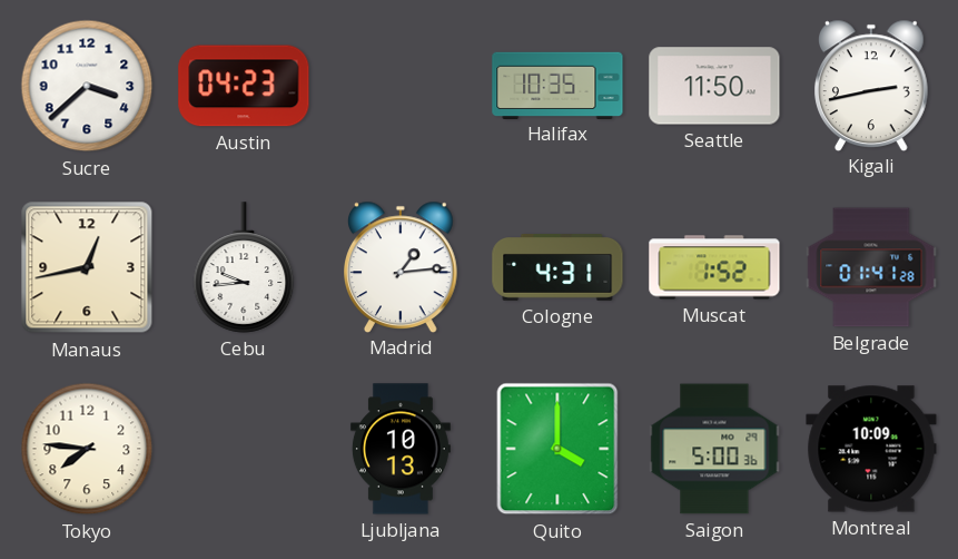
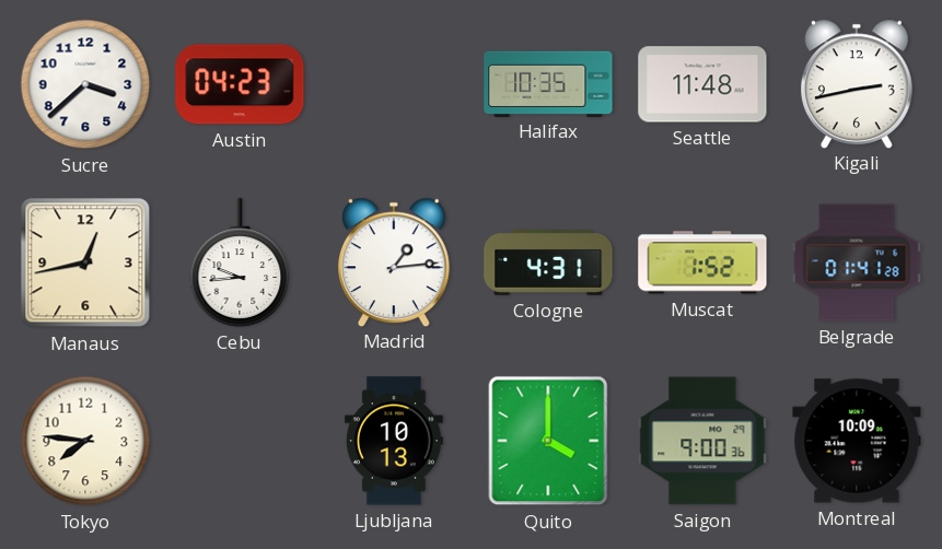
Seattle: 11:50 -> 11:48 (702, 84)
Saigon: 5:00 -> 9:00 (702, 441)
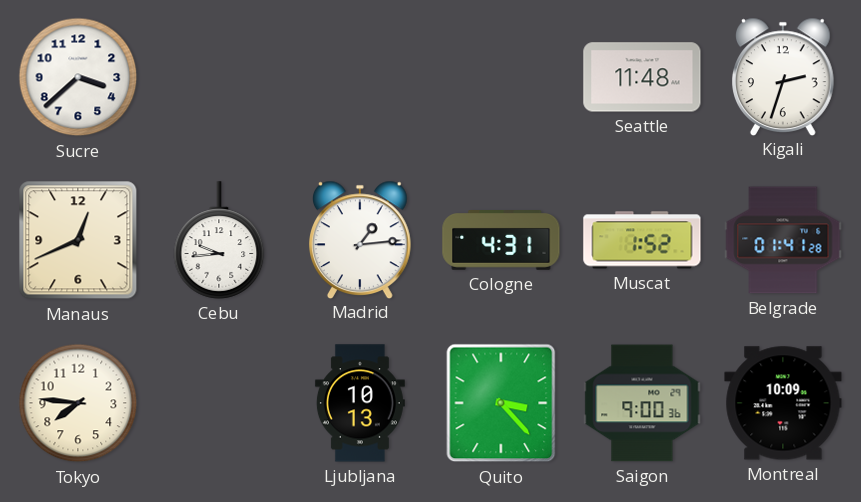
Austin: 04:23 -> none (240, 84)
Halifax: 10:35 -> none (548, 83)
Kigali: 2:43 -> 2:33 (784, 76)
Manaus: 12:43 -> 12:41 (78, 240)
Quito: 4:00 -> 3:23 (501, 403)
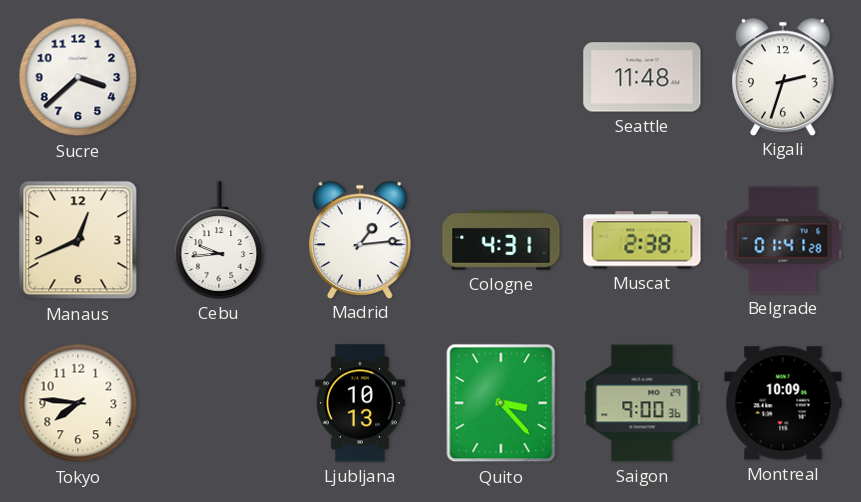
Muscat: 1:52 -> 2:38 (642, 240)
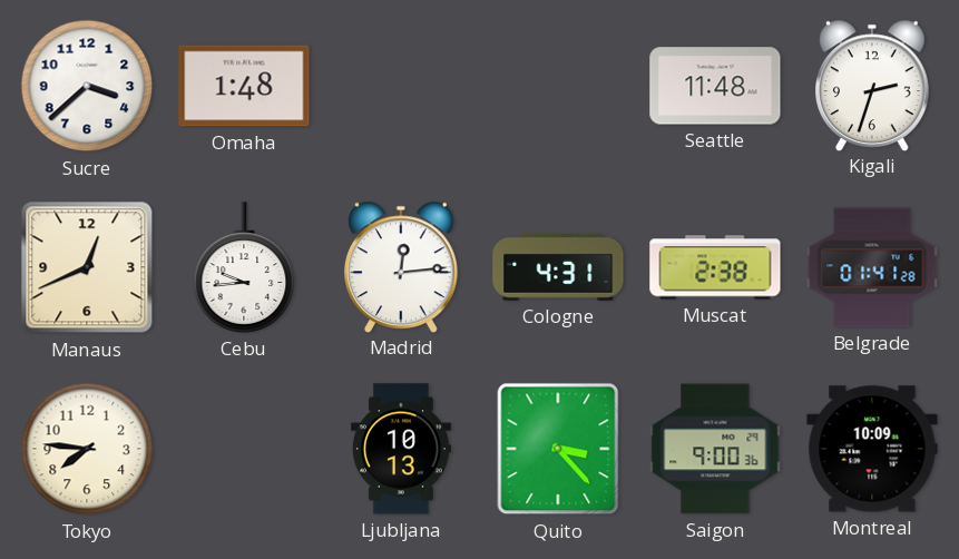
Omaha: none -> 1:48 (244, 86)
Madrid: 1:14 -> 12:14 (402, 266)
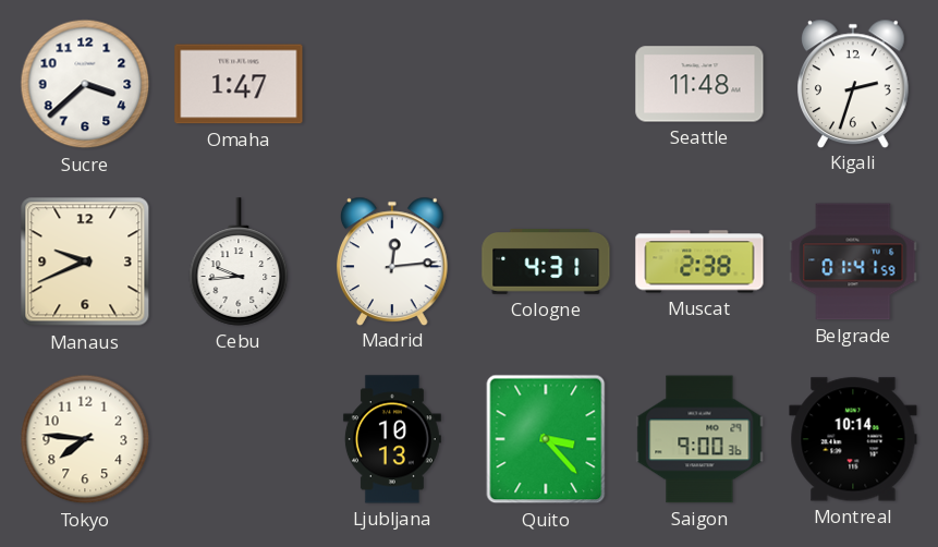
Omaha: 1:48 -> 1:47 (239, 84)
Manaus: 12:41 -> 9:41 (85, 262)
Belgrade: 01:41:28 -> 01:41:59 (853, 262)
Montreal: 10:09 -> 10:14 (853, 439)
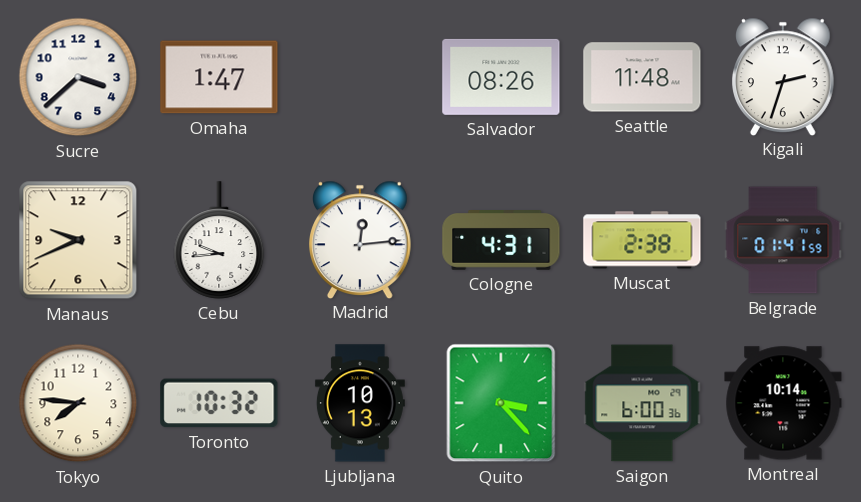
Salvador: none -> 08:26 (501, 77)
Toronto: none -> 10:32 (219, 403)
Saigon: 9:00 -> 6:00 (642, 403)
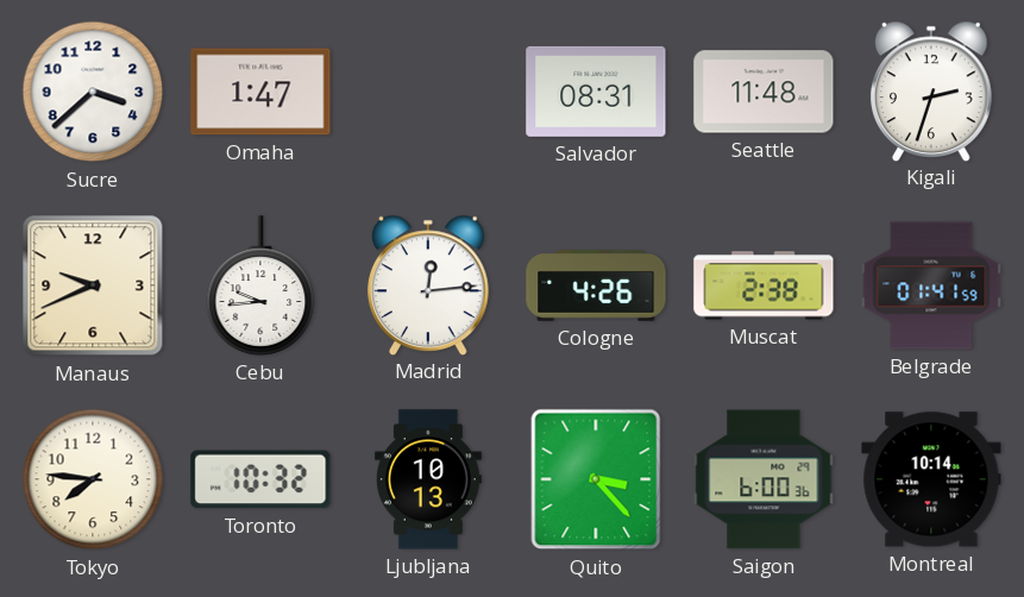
Salvador: 08:26 -> 08:31 (596, 92)
Cologne: 4:31 -> 4:26 (596, 287)
